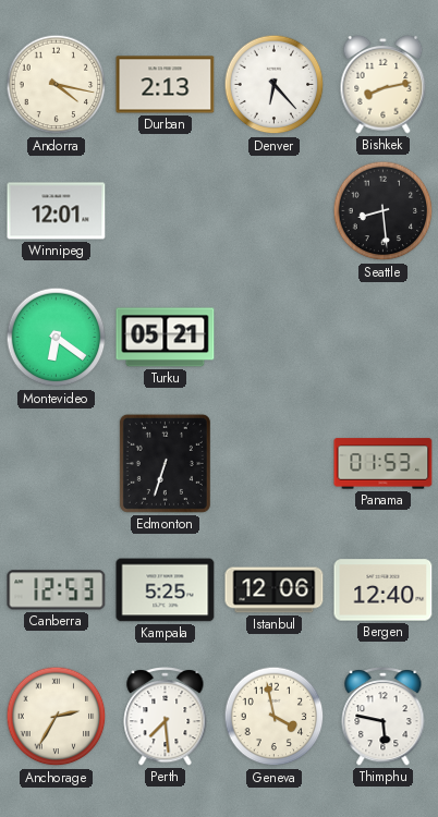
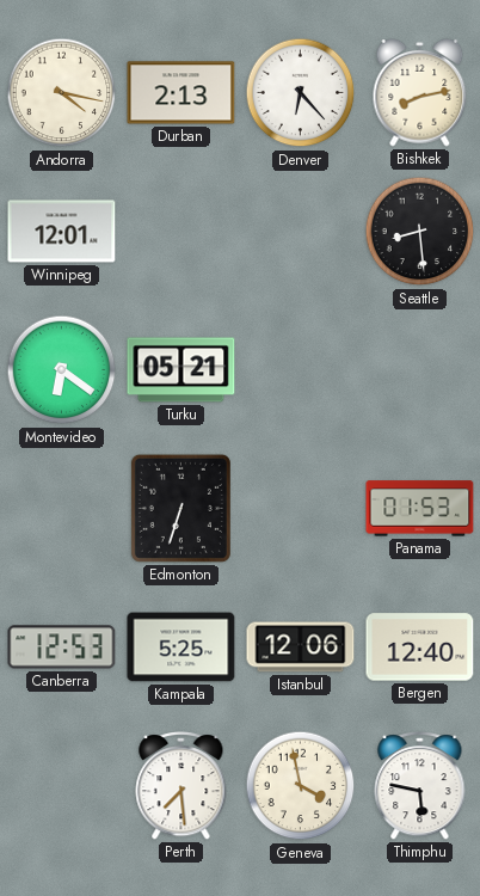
Anchorage: 2:35 -> none (57, 717)
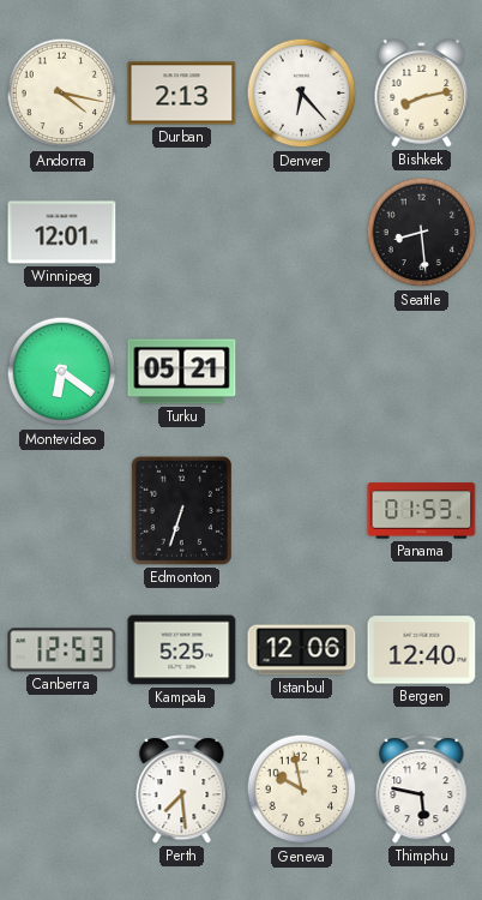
Geneva: 3:58 -> 9:58 (302, 790)
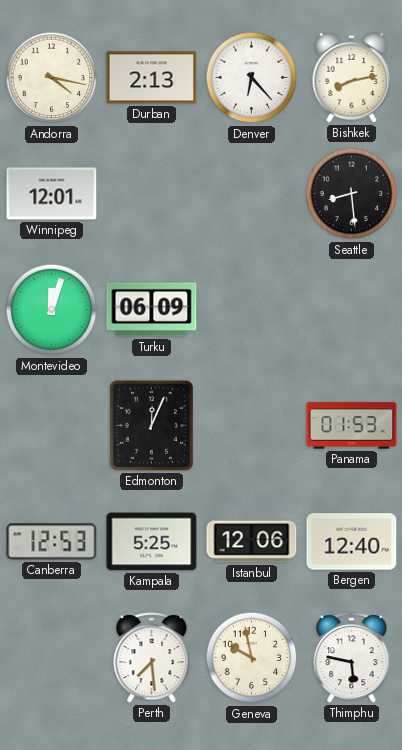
Montevideo: 6:21 -> 12:03 (52, 310)
Turku: 05:21 -> 06:09 (152, 310)
Edmonton: 6:33 -> 12:04 (151, 425)
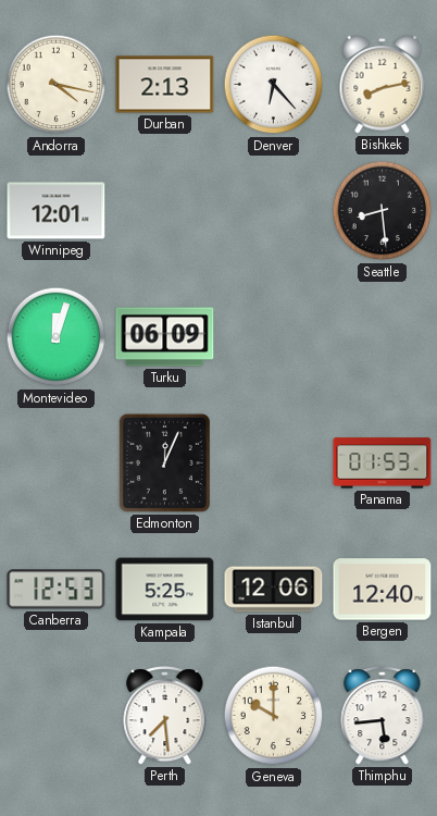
Geneva: 9:58 -> 10:00 (274, 716)
Thimphu: 5:47 -> 5:44 (383, 716)
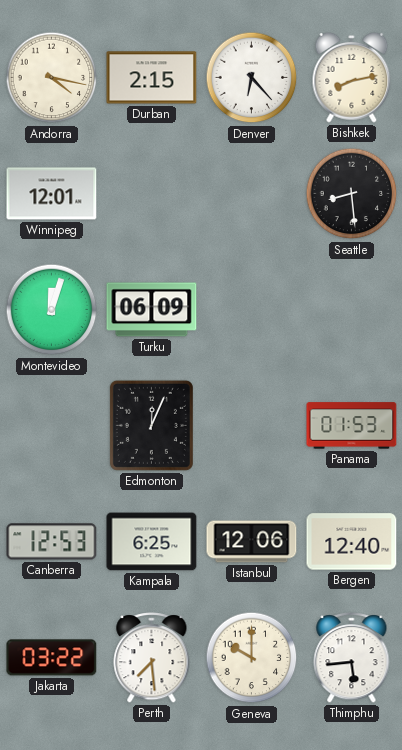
Durban: 2:13 -> 2:15 (152, 78)
Kampala: 5:25 -> 6:25 (152, 542)
Jakarta: none -> 03:22 (52, 658)
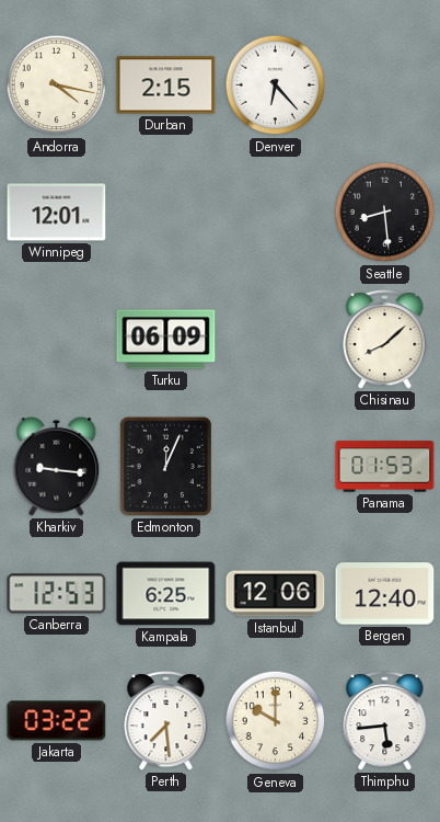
Bishkek: 8:13 -> none (352, 77)
Montevideo: 12:03 -> none (52, 310)
Chisinau: none -> 8:08 (385, 340)
Kharkiv: none -> 9:16 (57, 466)
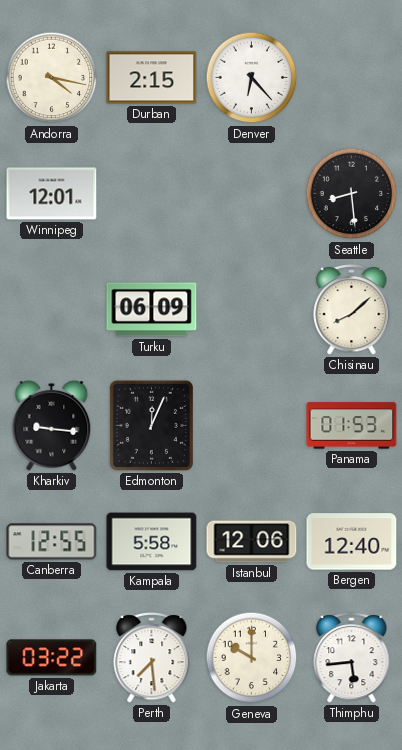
Canberra: 12:53 -> 12:55 (52, 542)
Kampala: 6:25 -> 5:58 (152, 542)
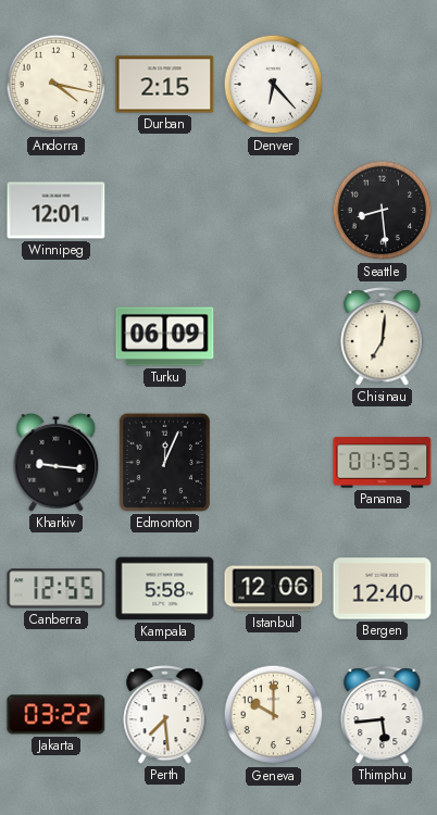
Chisinau: 8:08 -> 7:01 (383, 337)
